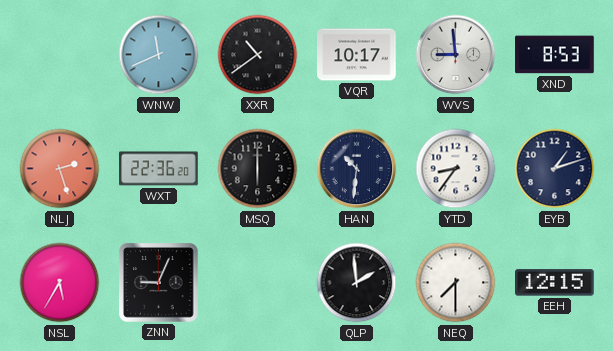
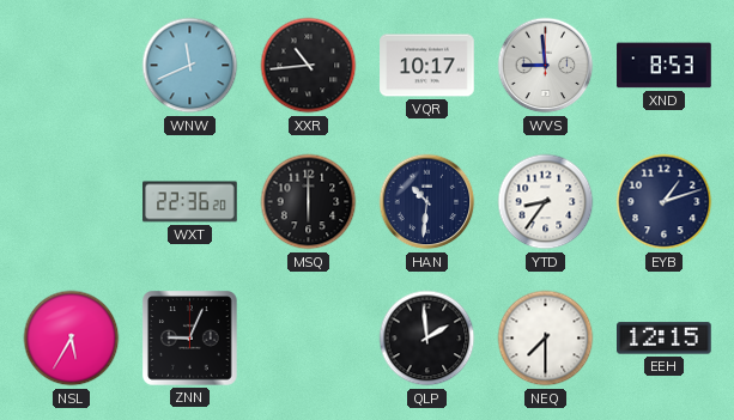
XXR: 10:39 -> 10:44 (309, 66)
NLJ: 2:27 -> none (60, 169)
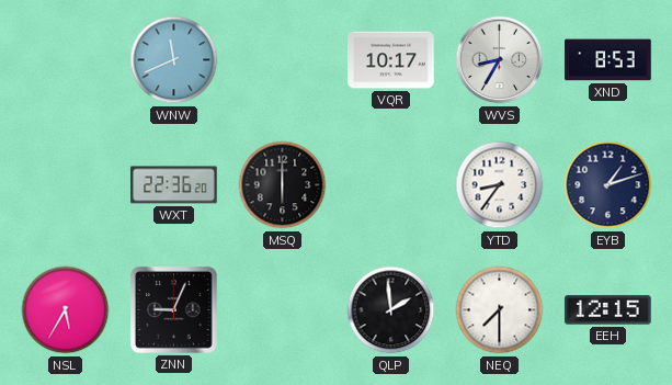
XXR: 10:44 -> none (309, 66)
WVS: 8:59 -> 8:35 (500, 60)
HAN: 10:31 -> none (427, 202)
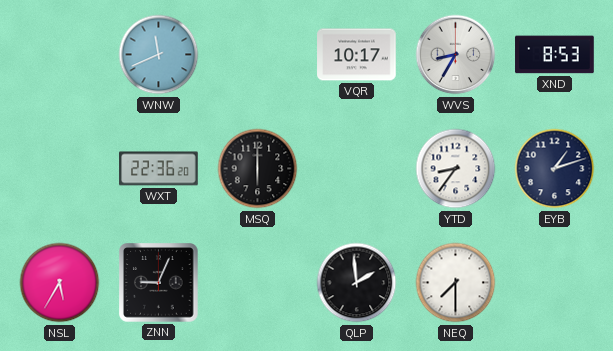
EEH: 12:15 -> none (608, 310)
